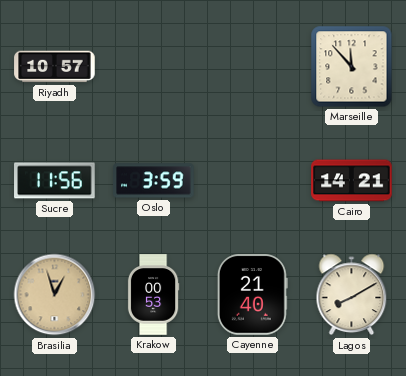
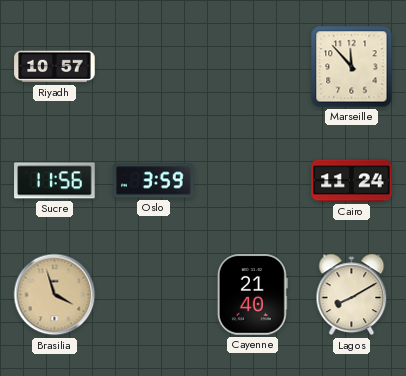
Cairo: 14:21 -> 11:24 (352, 181)
Brasilia: 12:57 -> 3:57 (55, 295)
Krakow: 00:53 -> none (153, 295)
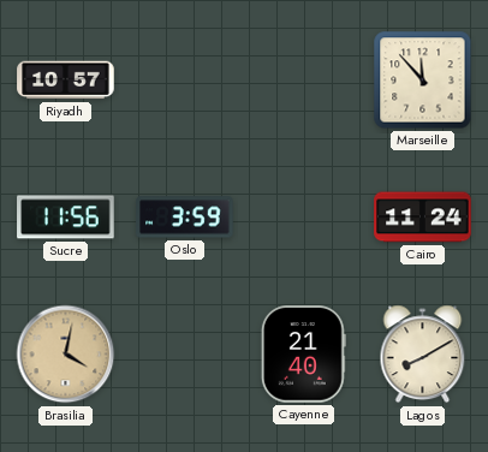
Brasilia: 3:57 -> 4:02 (66, 355)
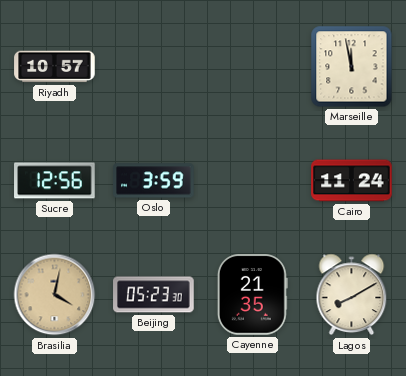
Marseille: 11:53 -> 11:58 (352, 67)
Sucre: 11:56 -> 12:56 (55, 181)
Beijing: none -> 05:23 (154, 295)
Cayenne: 21:40 -> 21:35 (252, 295)
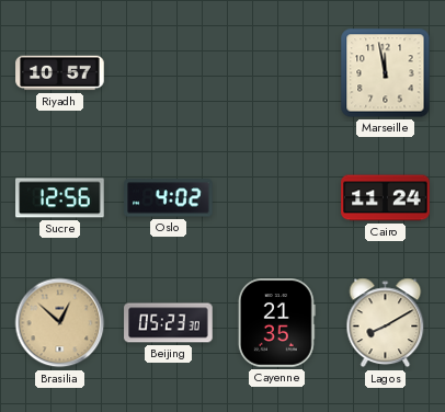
Oslo: 3:59 -> 4:02 (169, 198)
Brasilia: 4:02 -> 12:52 (60, 323)
